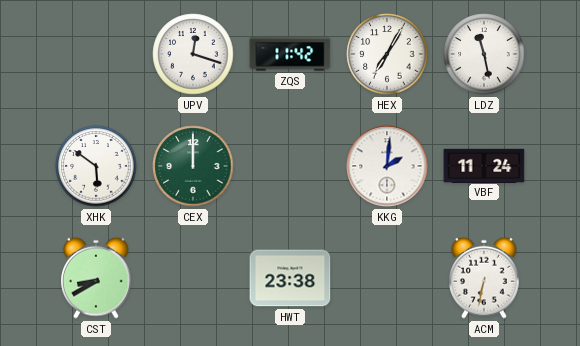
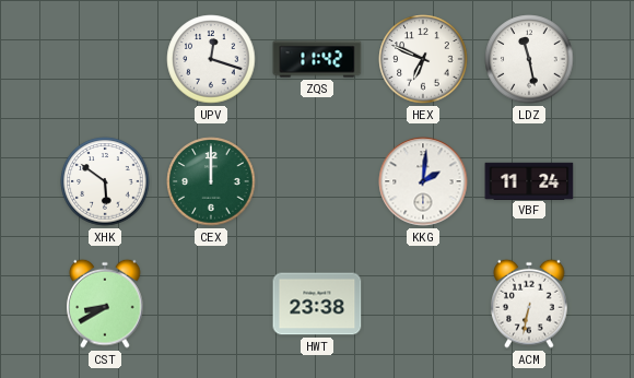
HEX: 7:05 -> 6:49 (423, 59)
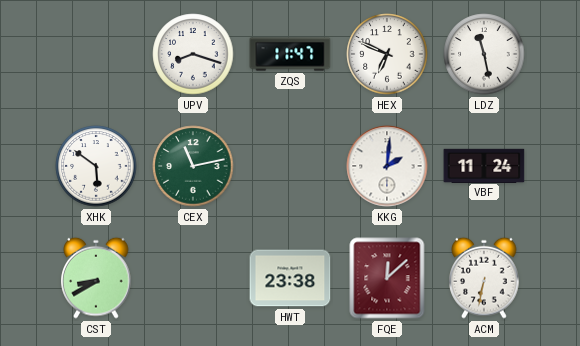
UPV: 12:18 -> 8:18 (193, 54)
ZQS: 11:42 -> 11:47 (290, 54)
CEX: 12:00 -> 11:13 (193, 166)
FQE: none -> 12:08 (387, 278)
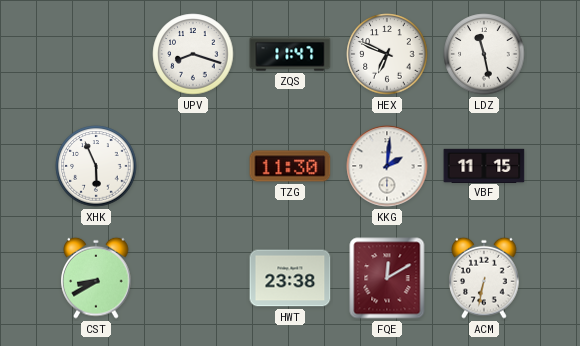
XHK: 5:51 -> 5:56 (96, 166)
CEX: 11:13 -> none (193, 166)
TZG: none -> 11:30 (290, 166)
VBF: 11:24 -> 11:15 (484, 165)
FQE: 12:08 -> 12:10 (387, 278)
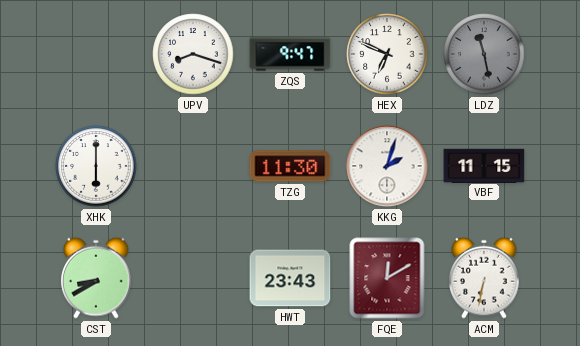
ZQS: 11:47 -> 9:47 (290, 54)
LDZ dial: white -> grey (484, 54)
XHK: 5:56 -> 6:00 (96, 166)
KKG: 2:01 -> 2:03 (387, 166)
HWT: 23:38 -> 23:43 (290, 278)
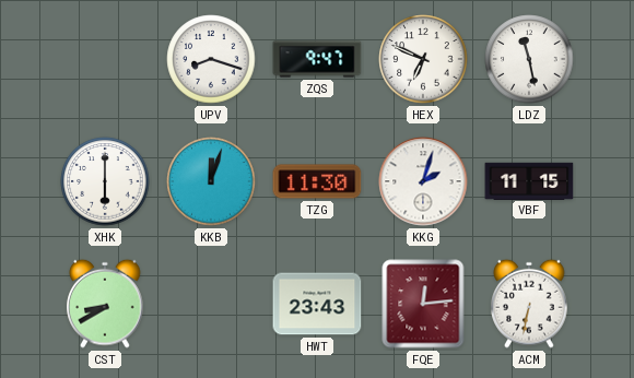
LDZ dial: grey -> white (529, 59)
KKB: none -> 12:03 (211, 181)
FQE: 12:10 -> 12:14 (423, 304)
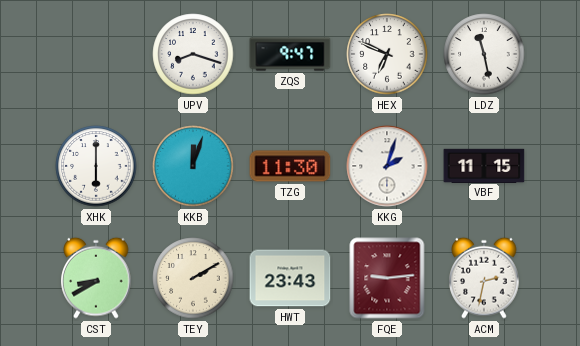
TEY: none -> 2:10 (193, 278)
FQE: 12:14 -> 9:14 (387, 278)
ACM: 6:32 -> 2:32 (484, 278)
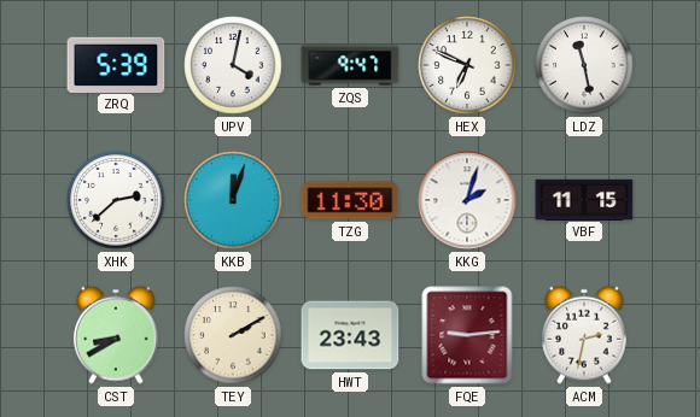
ZRQ: none -> 5:39 (116, 64)
UPV: 8:18 -> 4:02 (233, 65)
XHK: 6:00 -> 2:38 (116, 200)
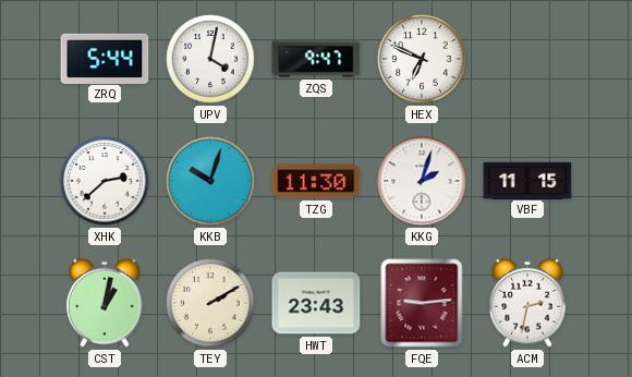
ZRQ: 5:39 -> 5:44 (105, 58)
LDZ: 11:28 -> none (584, 65)
KKB: 12:03 -> 10:03 (210, 181)
CST: 8:40 -> 1:02 (105, 303)
